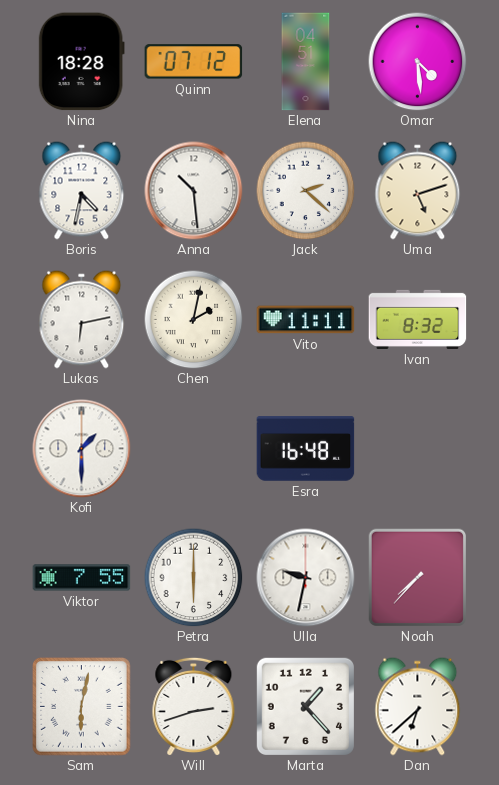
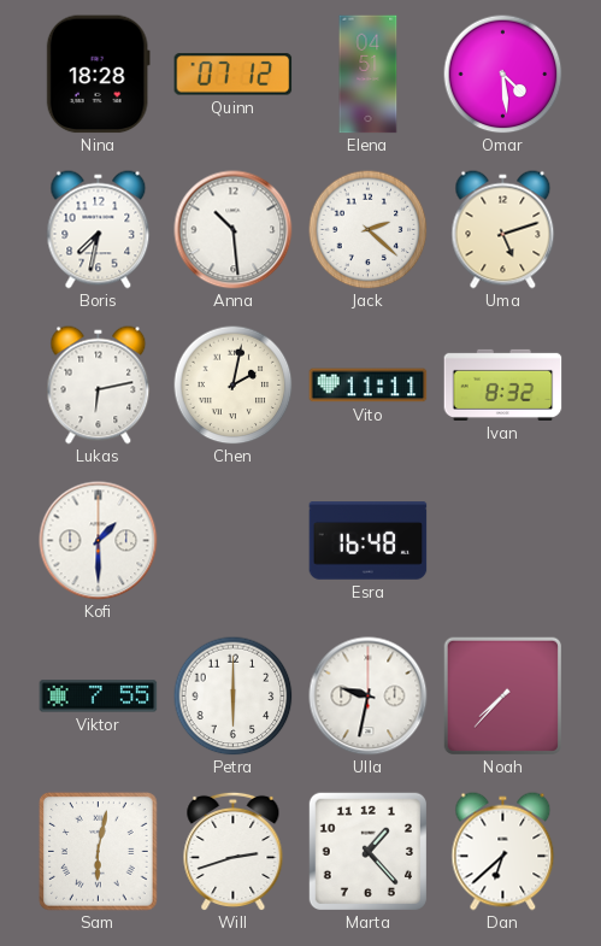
Boris: 4:32 -> 7:32 (99, 230)
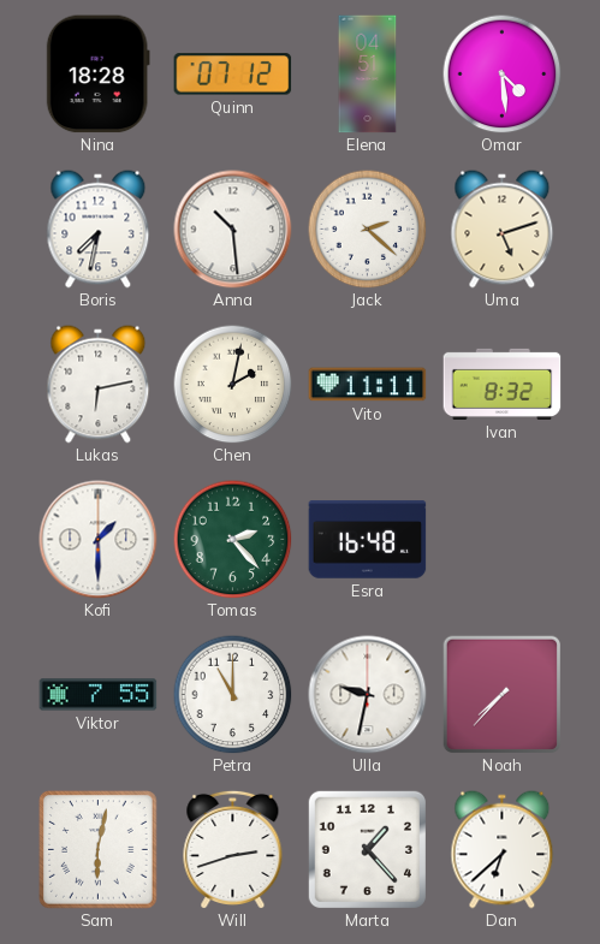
Tomas: none -> 2:23 (233, 540)
Petra: 6:00 -> 11:00 (233, 695)
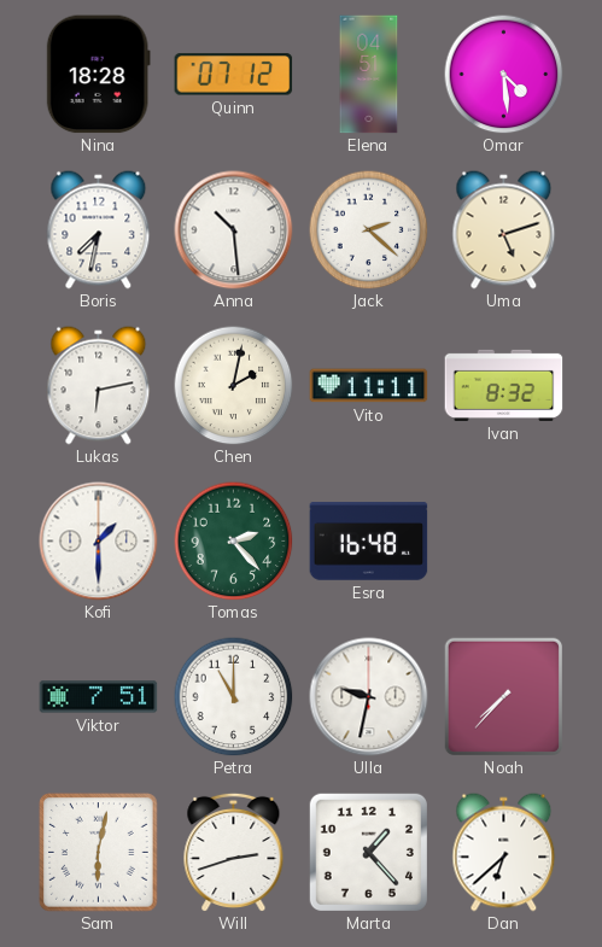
Viktor: 7:55 -> 7:51 (99, 697)
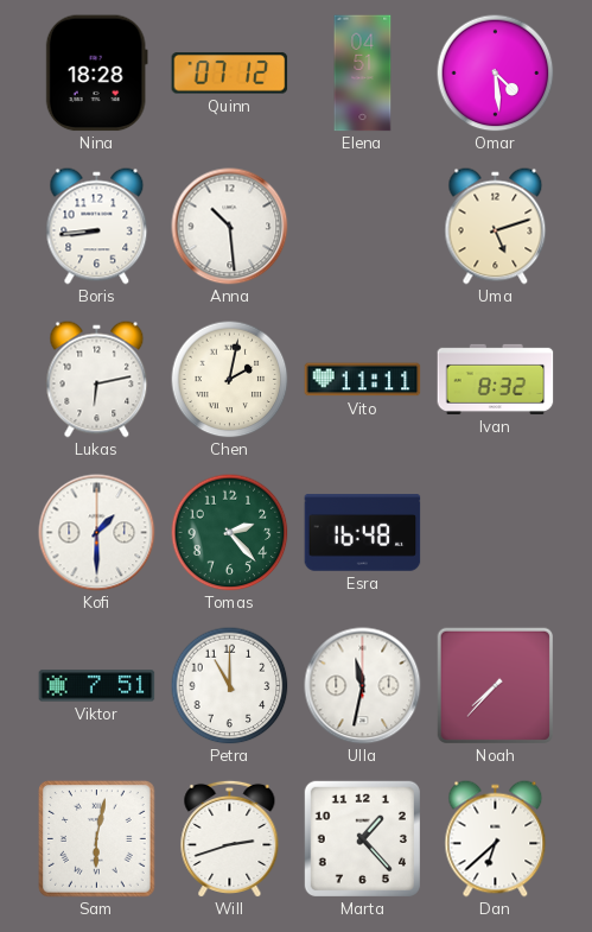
Boris: 7:32 -> 8:44 (97, 227)
Jack: 2:22 -> none (369, 230)
Ulla: 9:32 -> 11:32 (363, 686)
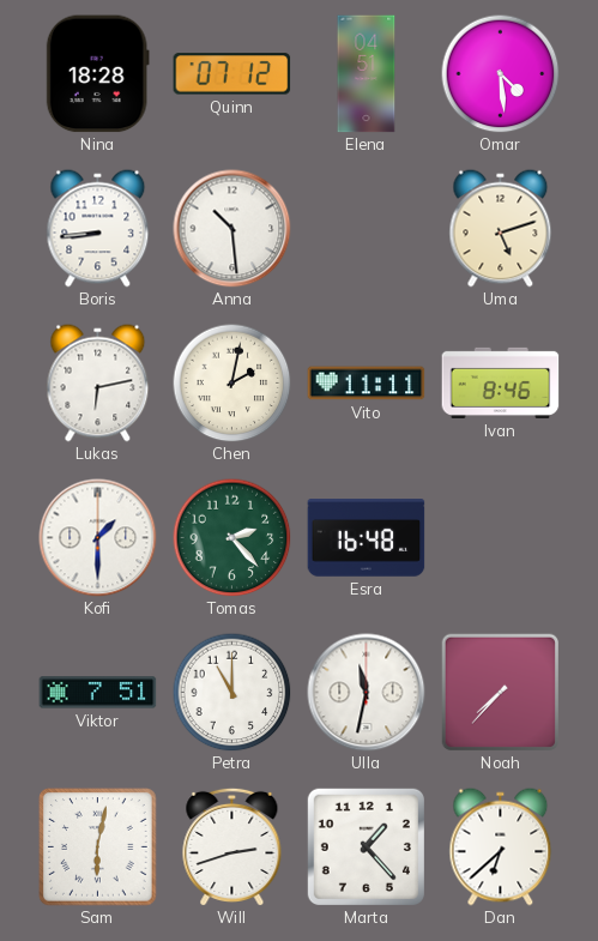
Ivan: 8:32 -> 8:46 (501, 382)
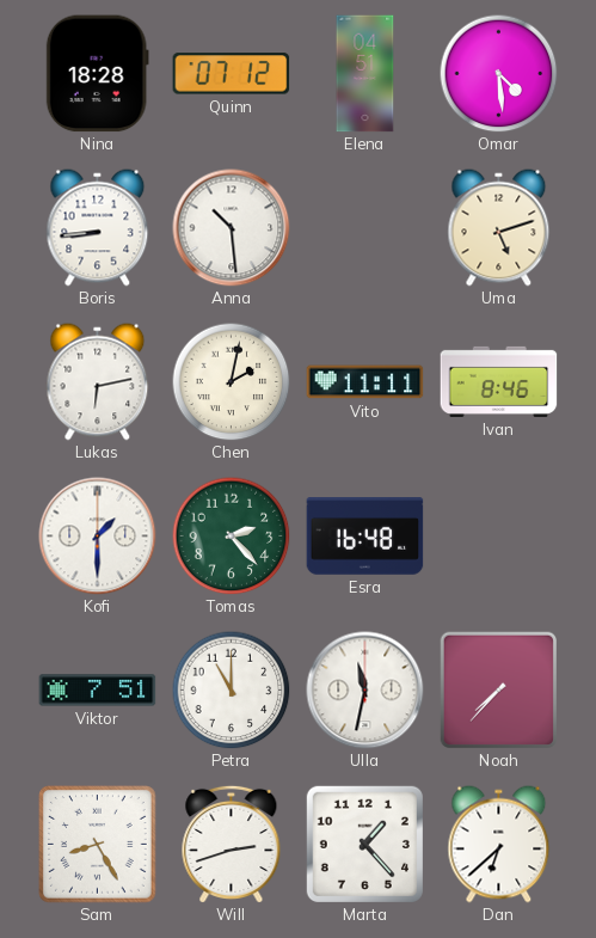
Sam: 6:02 -> 8:25 (98, 845)
